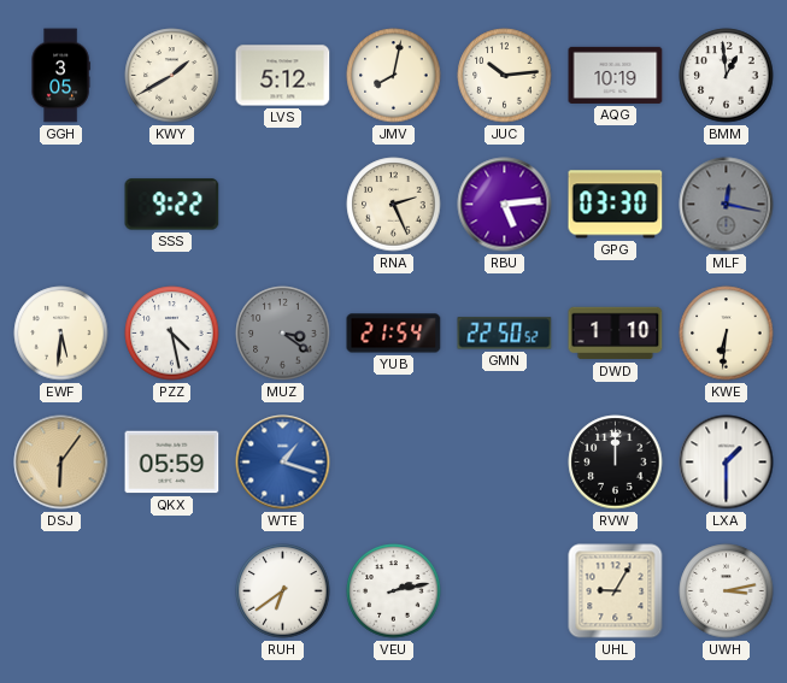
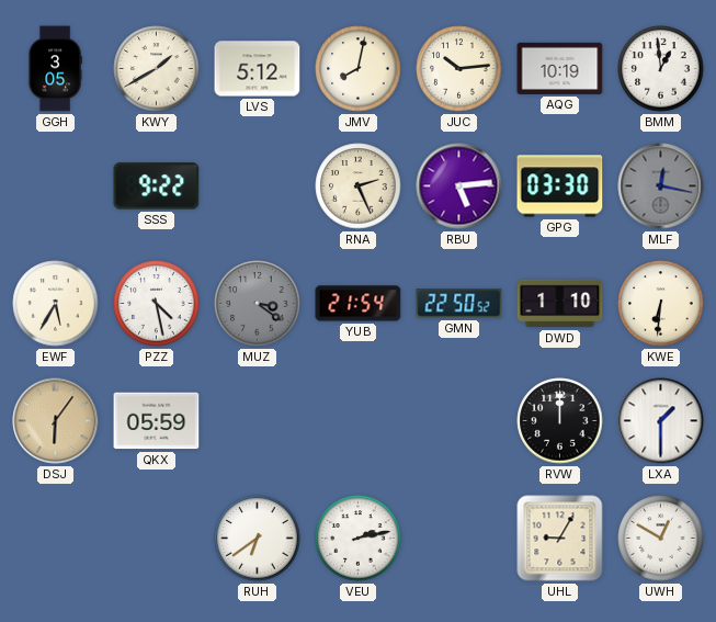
EWF: 5:31 -> 5:35 (56, 304)
WTE: 1:18 -> none (283, 463)
UWH: 3:13 -> 12:50 (661, 539)
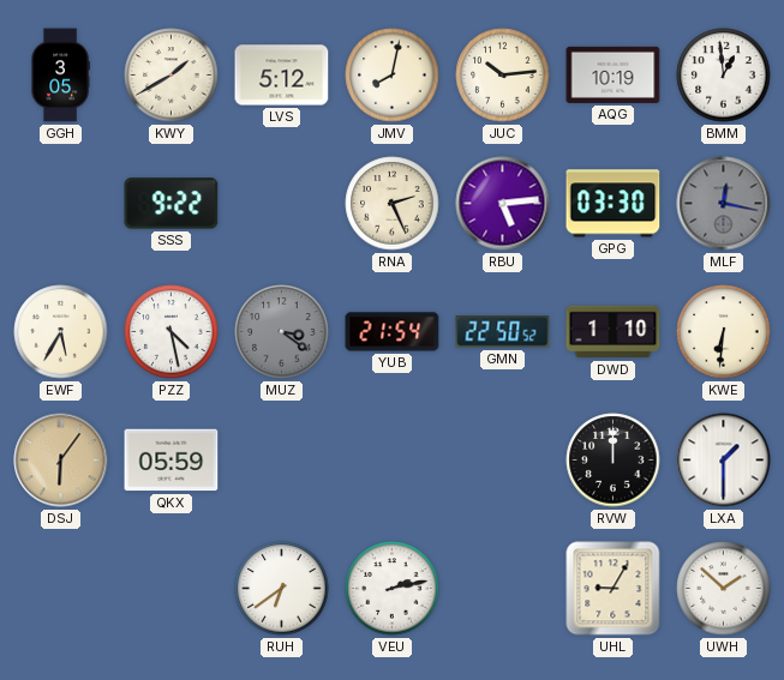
UWH: 12:50 -> 1:52 (724, 589)
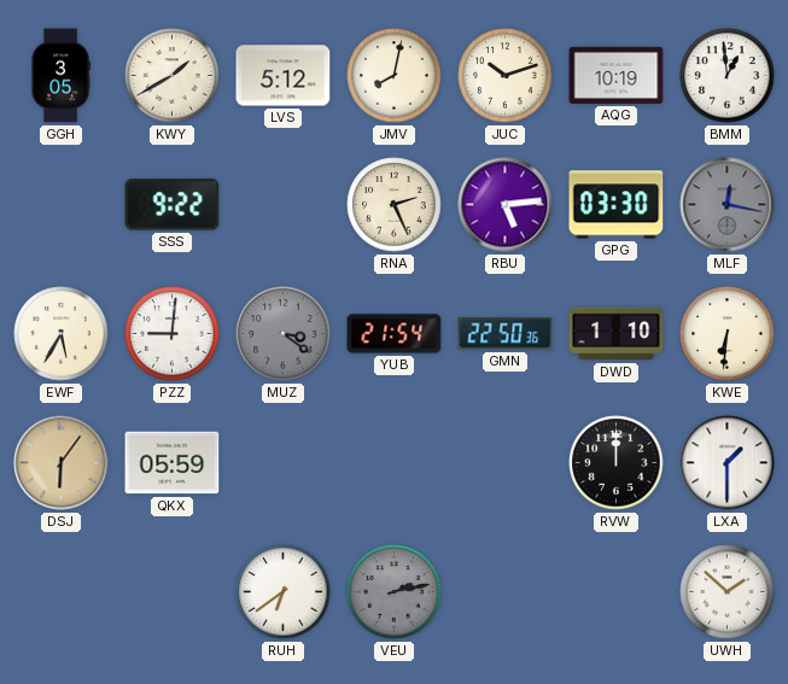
JUC: 10:14 -> 10:12 (506, 76)
PZZ: 4:28 -> 9:01 (173, 334)
GMN: 22:50:52 -> 22:50:36 (506, 334)
VEU dial: white -> grey (395, 592)
UHL: 9:05 -> none (614, 589)
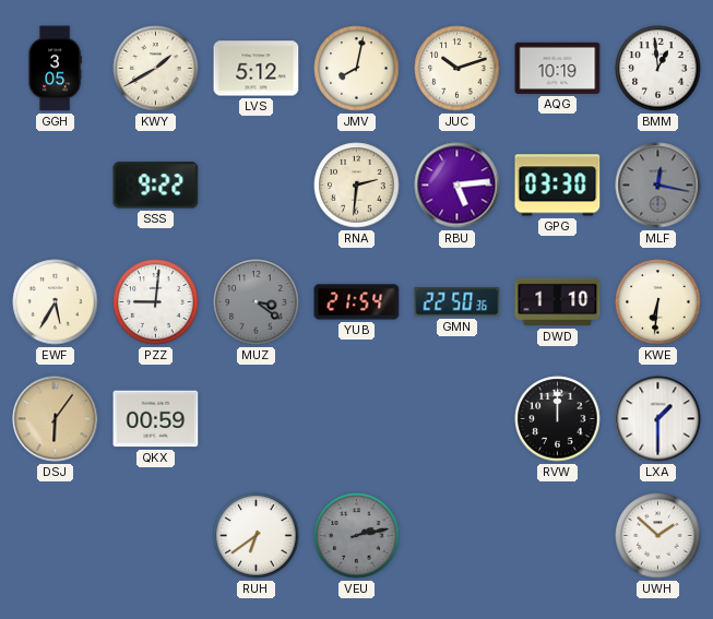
RNA: 2:26 -> 2:31 (357, 186)
QKX: 05:59 -> 00:59 (156, 419)
